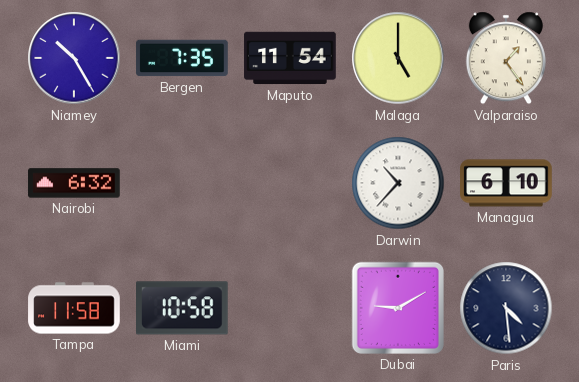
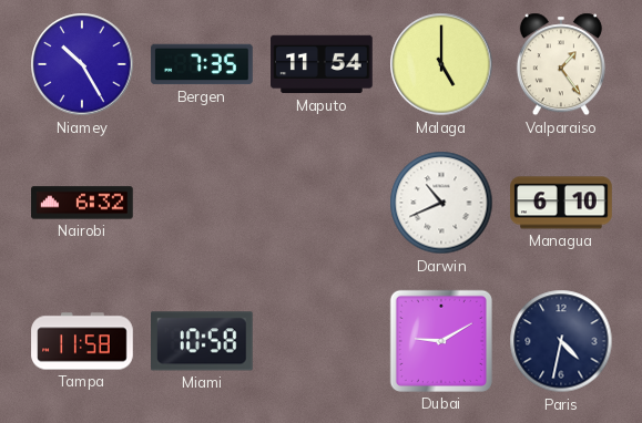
Darwin: 10:37 -> 10:41 (441, 203)
Paris: 4:29 -> 4:32 (561, 341)
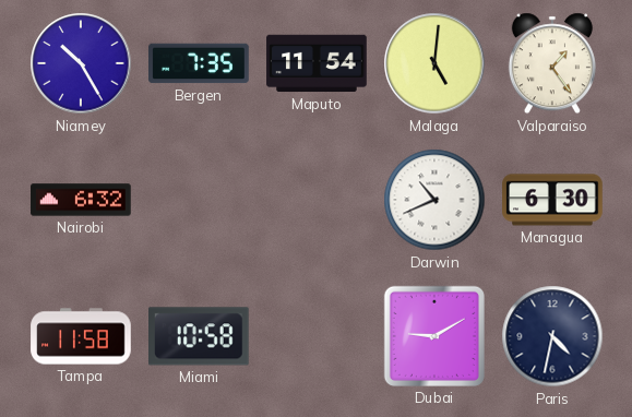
Malaga: 5:00 -> 5:01 (434, 63)
Managua: 6:10 -> 6:30 (552, 200)
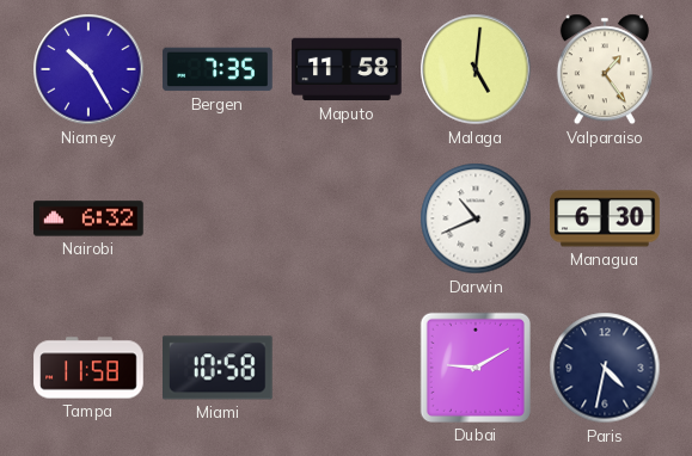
Maputo: 11:54 -> 11:58 (347, 69)
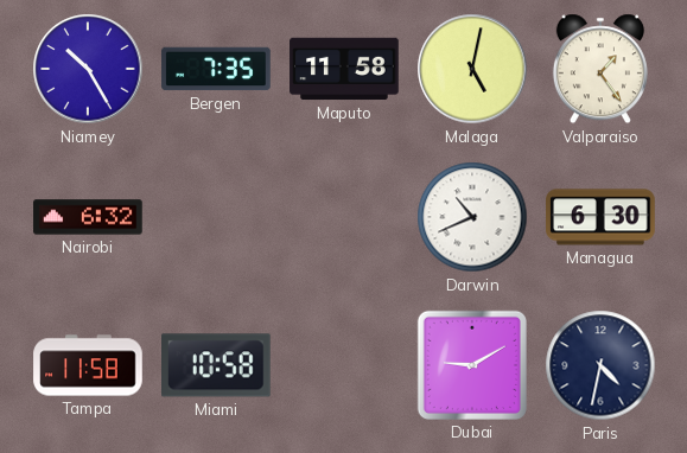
Malaga: 5:01 -> 5:02 (472, 69)
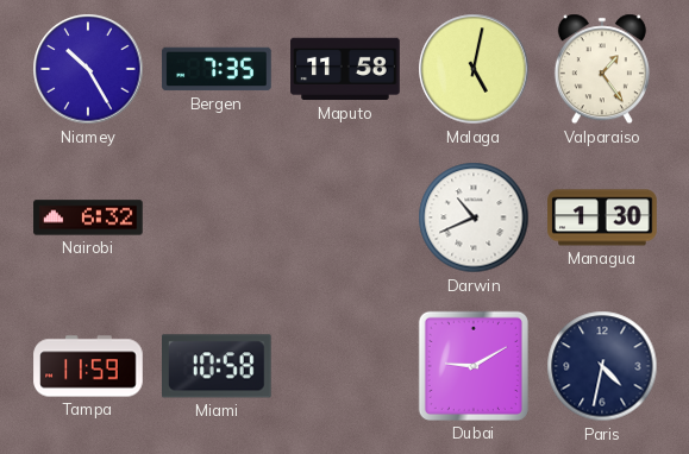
Managua: 6:30 -> 1:30 (602, 217)
Tampa: 11:58 -> 11:59 (88, 366)
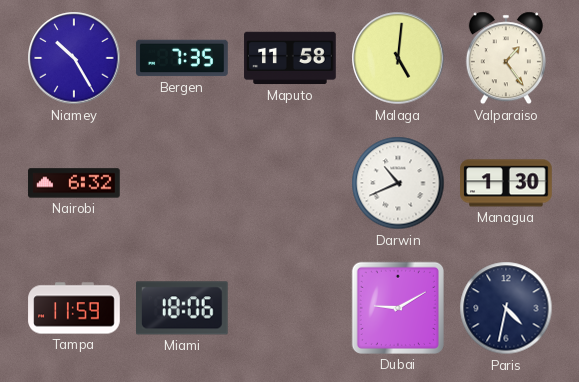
Malaga: 5:02 -> 5:01 (398, 58)
Miami: 10:58 -> 18:06 (183, 308)
